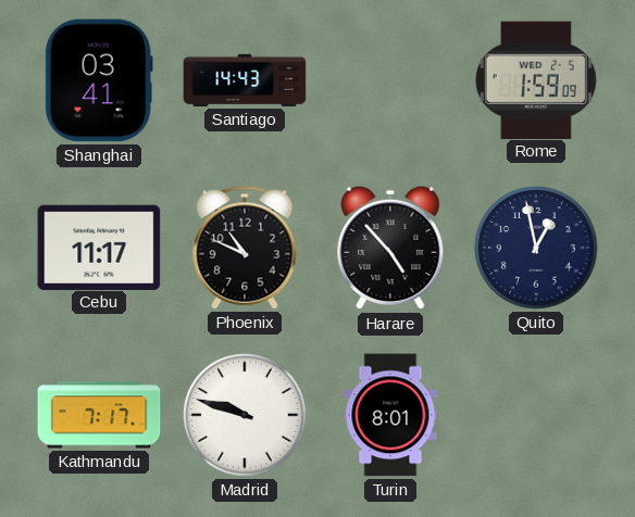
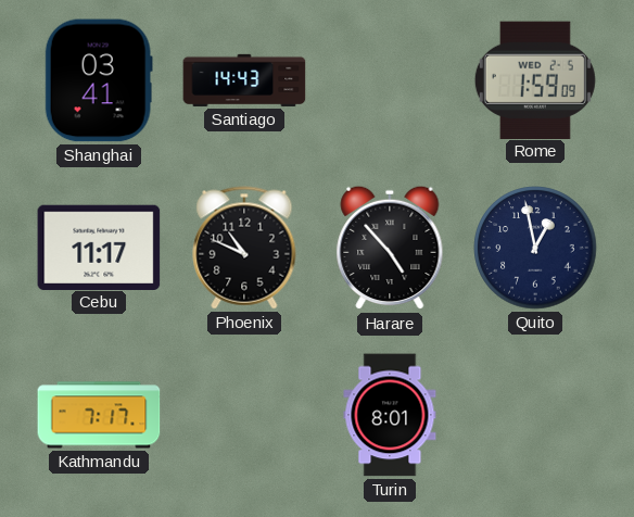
Madrid: 9:48 -> none (245, 415)
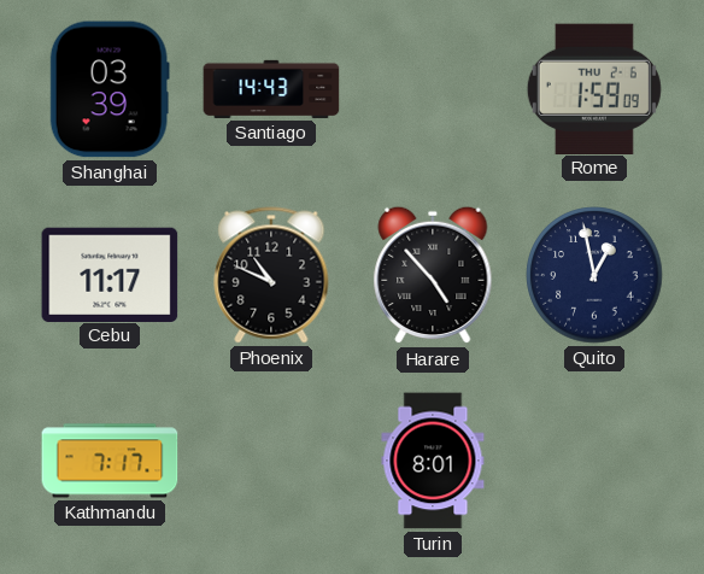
Shanghai: 03:41 -> 03:39 (110, 89)
Rome date: WED 2-5 -> THU 2-6 (594, 88)
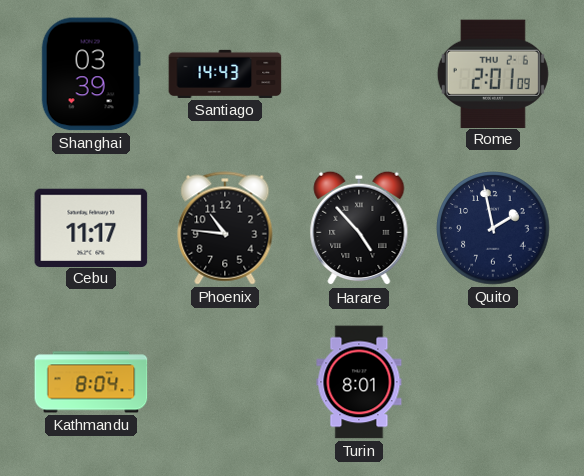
Rome: 1:59 -> 2:01 (493, 73)
Phoenix: 10:49 -> 10:46 (225, 228)
Quito: 12:58 -> 1:58 (493, 228)
Kathmandu: 7:17 -> 8:04 (91, 382)
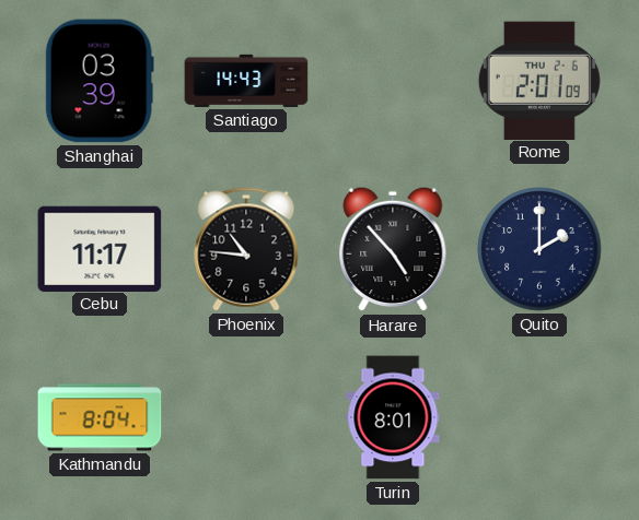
Quito: 1:58 -> 2:00 (539, 249)
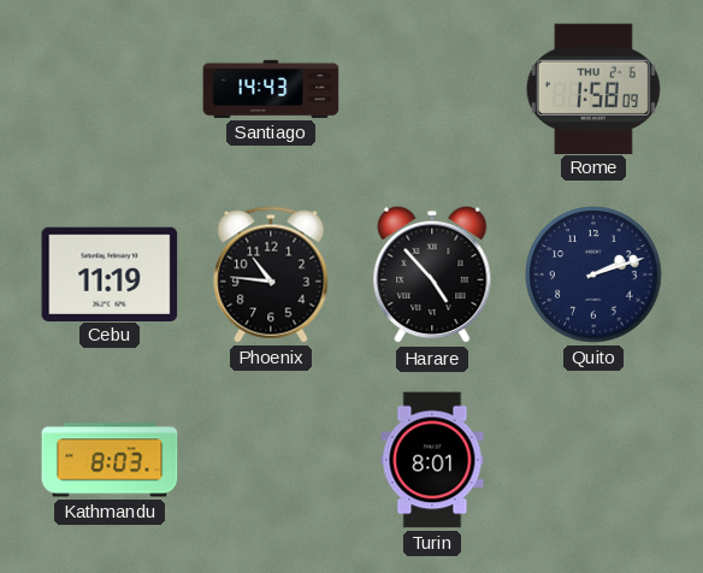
Shanghai: 03:39 -> none (100, 81)
Rome: 2:01 -> 1:58 (593, 88)
Cebu: 11:17 -> 11:19 (110, 273)
Quito: 2:00 -> 2:12 (593, 274)
Kathmandu: 8:04 -> 8:03 (110, 460)
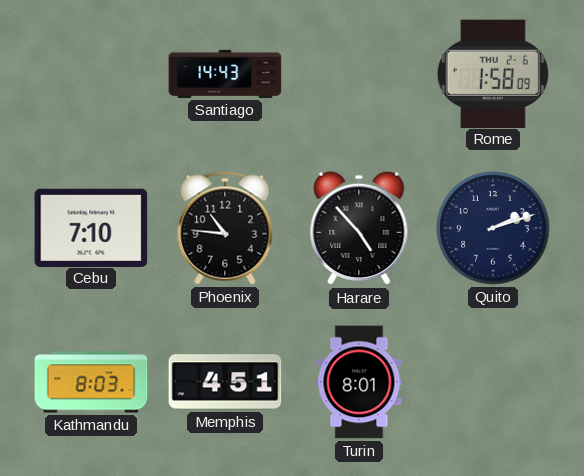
Cebu: 11:19 -> 7:10 (91, 227)
Memphis: none -> 4:51 (225, 382)
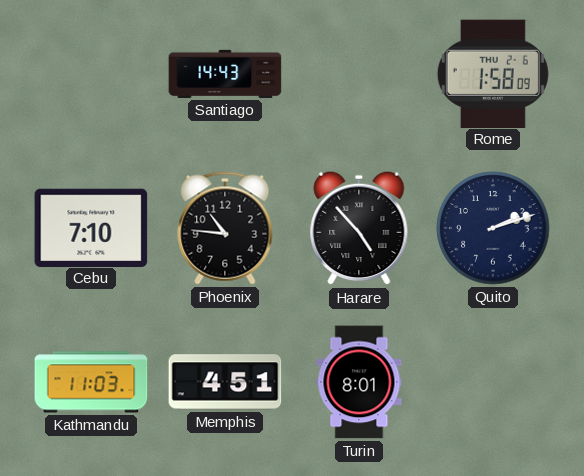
Kathmandu: 8:03 -> 11:03 (91, 382)
